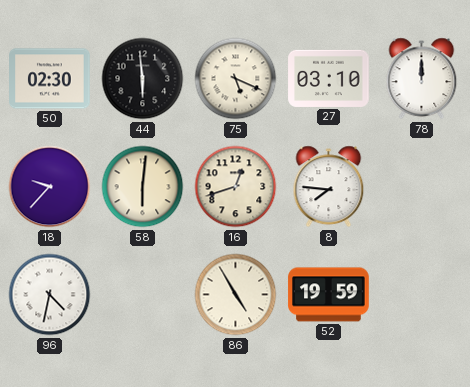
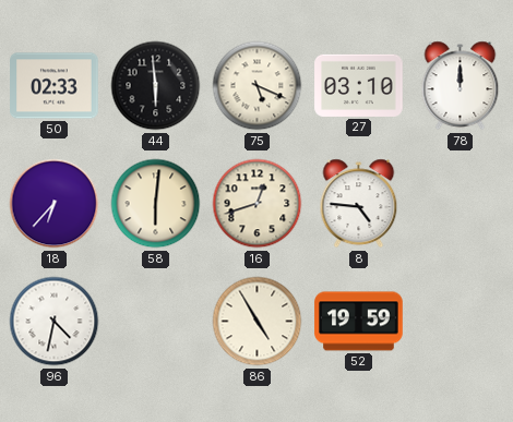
50: 02:30 -> 02:33 (55, 86)
18: 9:37 -> 6:37 (55, 204)
8: 7:46 -> 4:46 (359, 204)
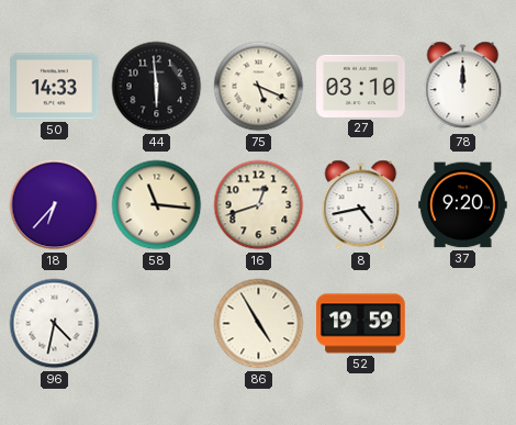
50: 02:33 -> 14:33 (55, 87)
58: 6:01 -> 11:16 (157, 205)
8: 4:46 -> 4:43 (361, 205)
37: none -> 9:20 (463, 205)
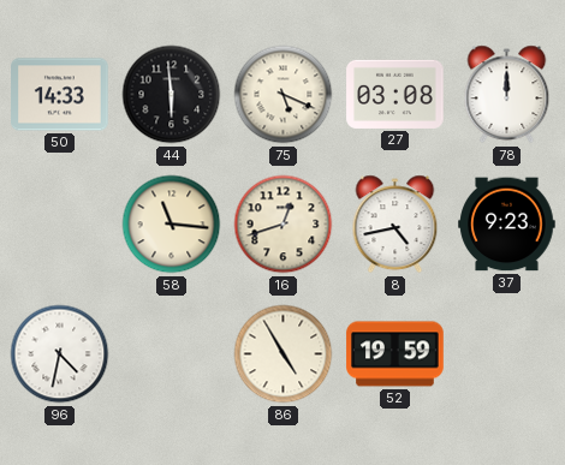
27: 03:10 -> 03:08 (395, 94)
18: 6:37 -> none (55, 205)
37: 9:20 -> 9:23 (507, 225)
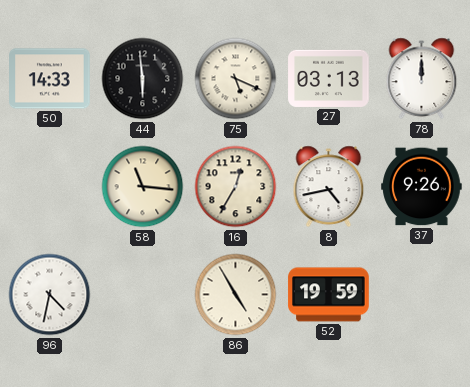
27: 03:08 -> 03:13 (329, 78)
16: 12:42 -> 12:35 (236, 187)
37: 9:23 -> 9:26 (422, 187)
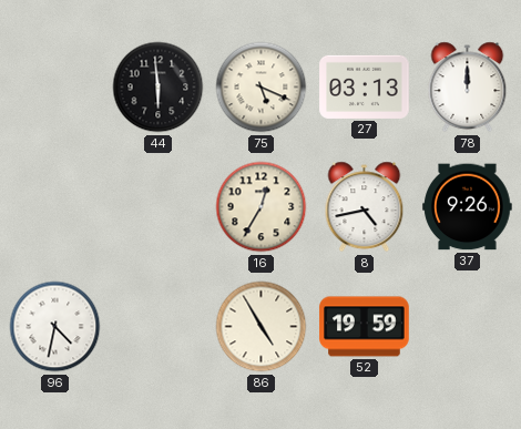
50: 14:33 -> none (50, 79)
58: 11:16 -> none (143, 187)
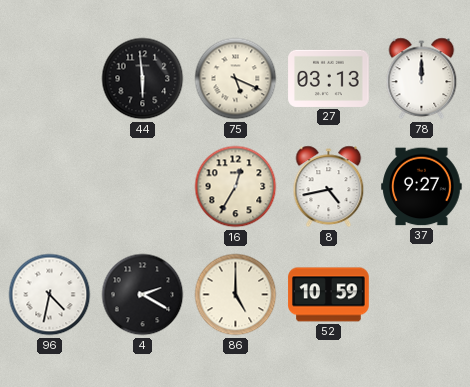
37: 9:26 -> 9:27 (422, 187)
4: none -> 2:20 (143, 295)
86: 4:55 -> 5:00 (236, 295)
52: 19:59 -> 10:59 (329, 295)
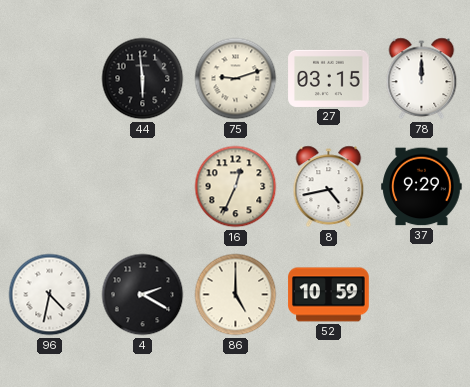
75: 5:19 -> 9:12 (236, 79)
27: 03:13 -> 03:15 (329, 78)
16: 12:35 -> 12:34 (236, 187)
37: 9:27 -> 9:29 (422, 187)
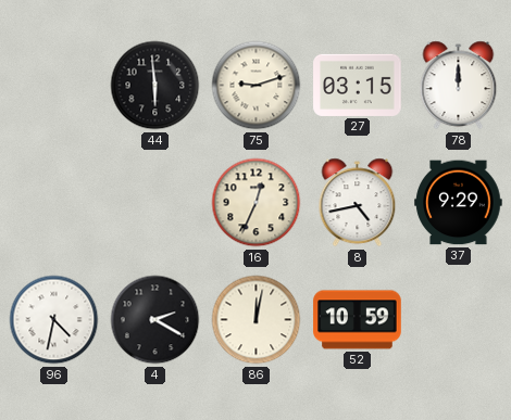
86: 5:00 -> 12:02 (257, 320)
